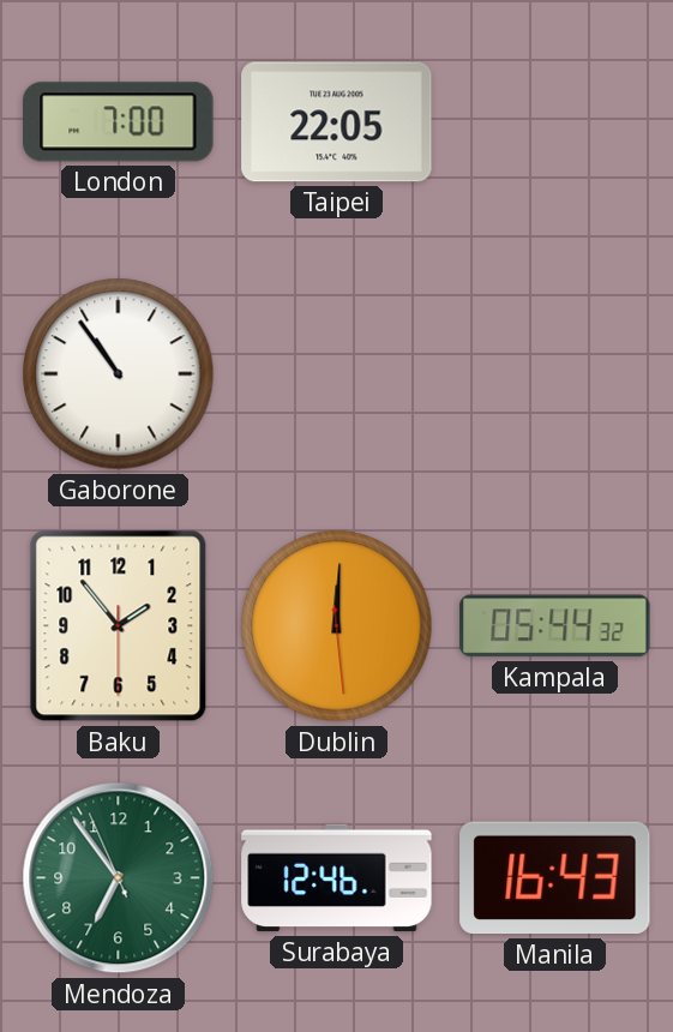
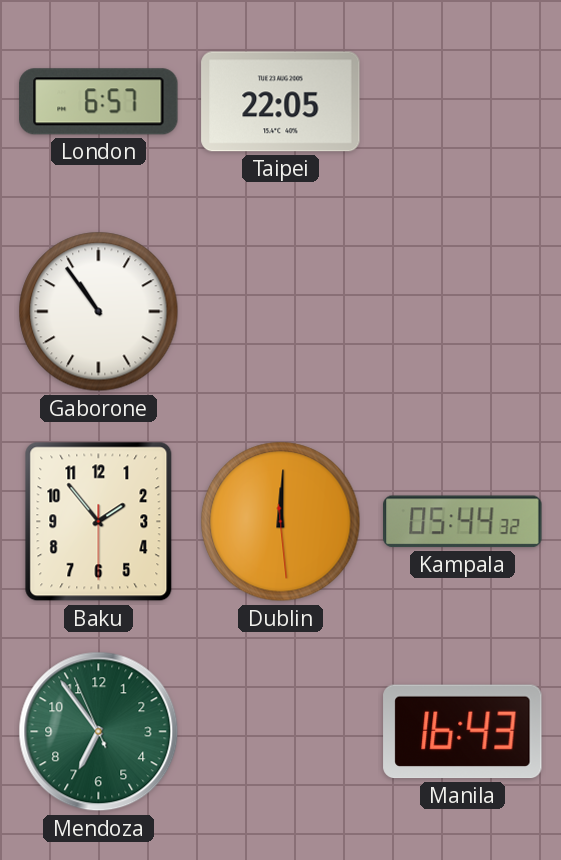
London: 7:00 -> 6:57 (99, 102)
Surabaya: 12:46 -> none (337, 878)
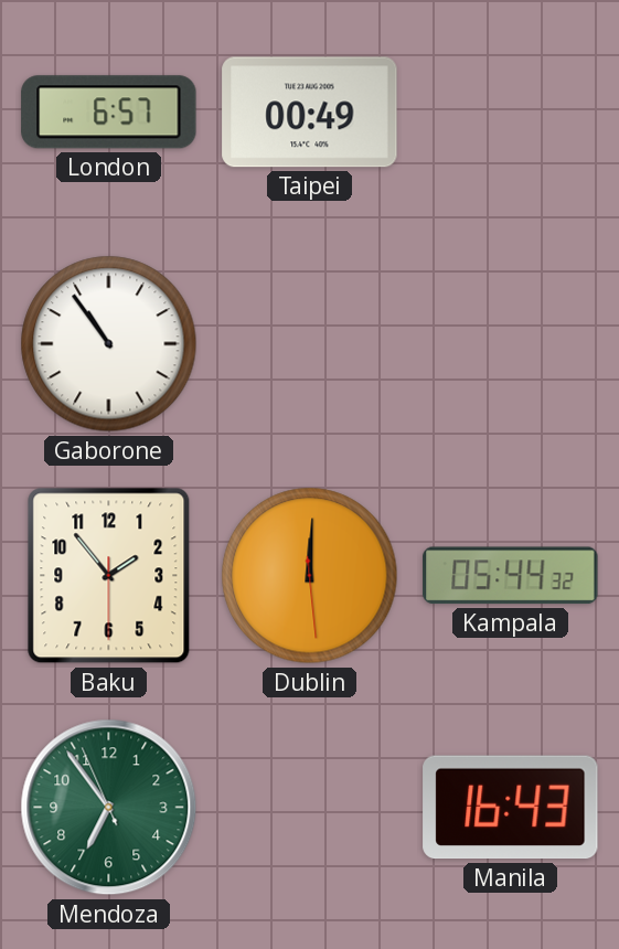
Taipei: 22:05 -> 00:49 (310, 113)
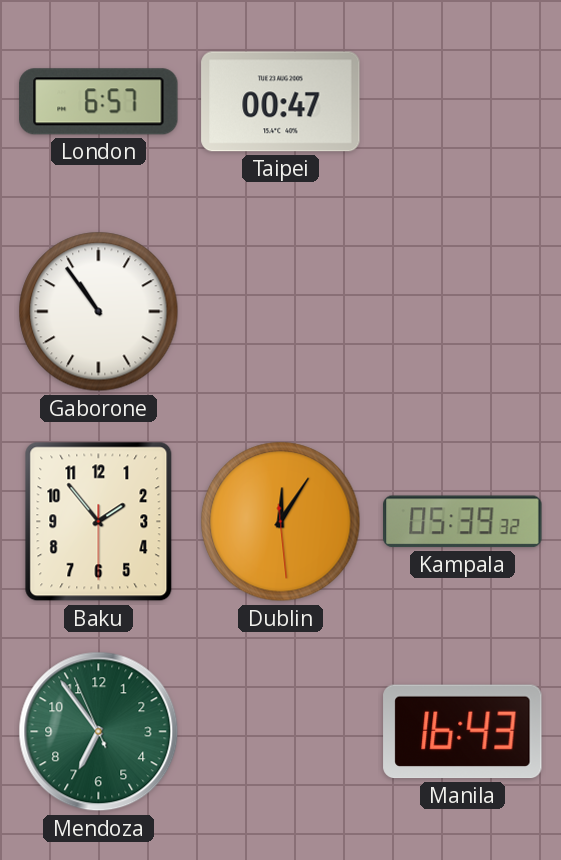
Taipei: 00:49 -> 00:47 (281, 102)
Dublin: 12:00 -> 12:05 (281, 522)
Kampala: 05:44 -> 05:39 (463, 522)
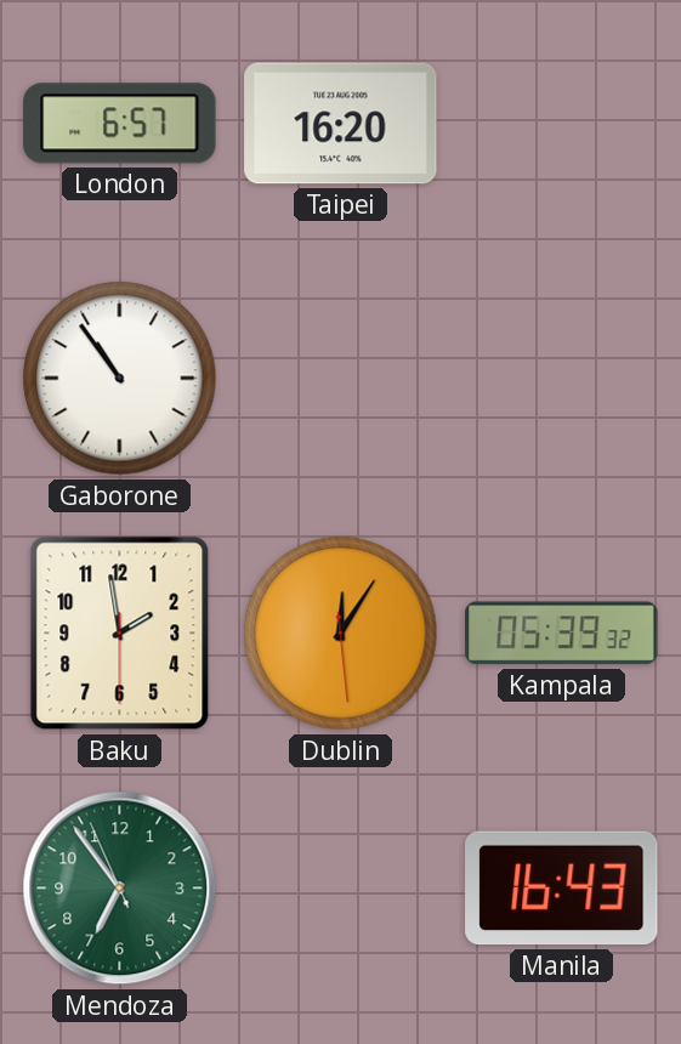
Taipei: 00:47 -> 16:20 (341, 124)
Baku: 1:53 -> 1:58 (120, 634)
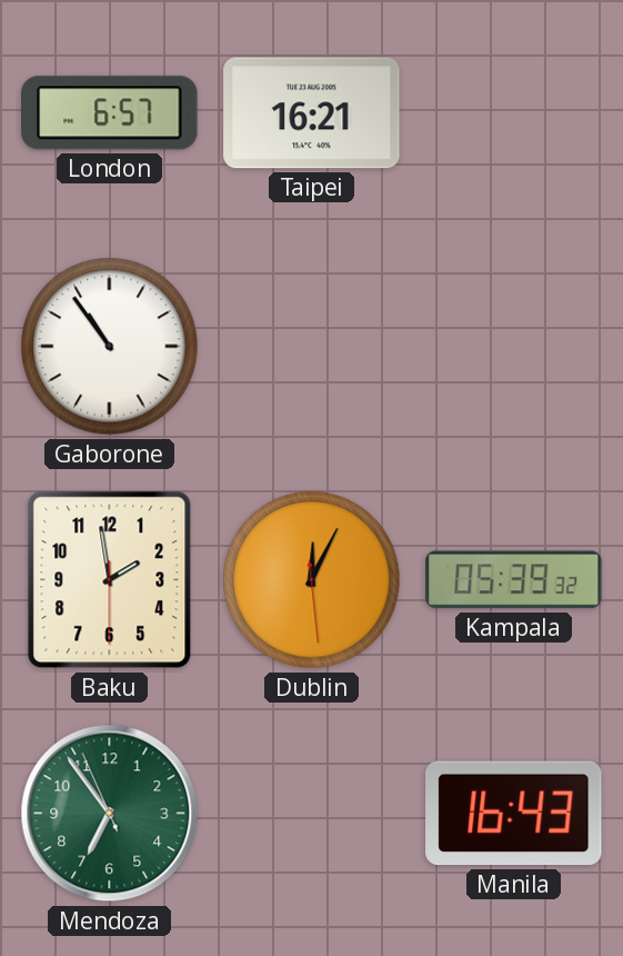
Taipei: 16:20 -> 16:21 (312, 113)
Dublin: 12:05 -> 12:04 (312, 580)
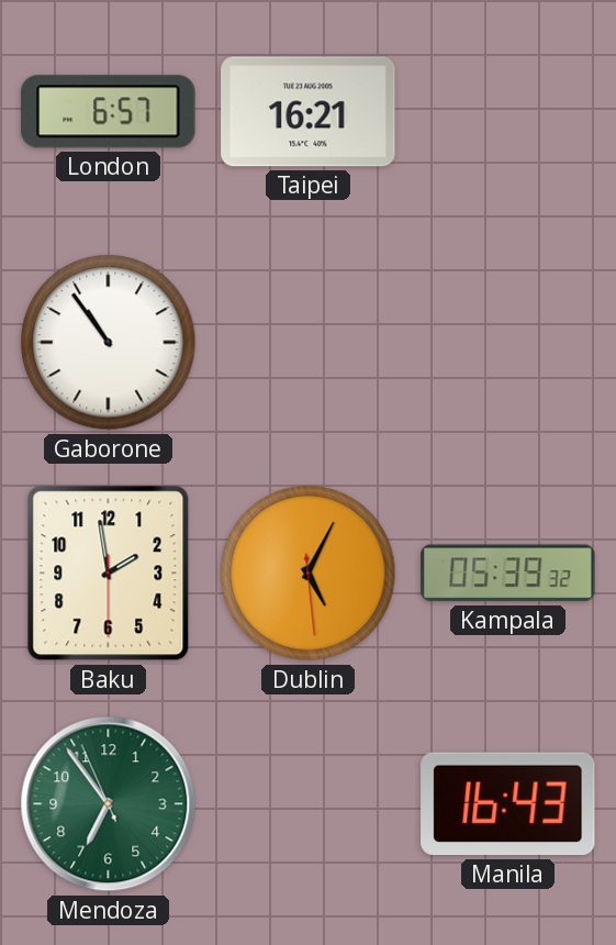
Dublin: 12:04 -> 5:04 (309, 574)
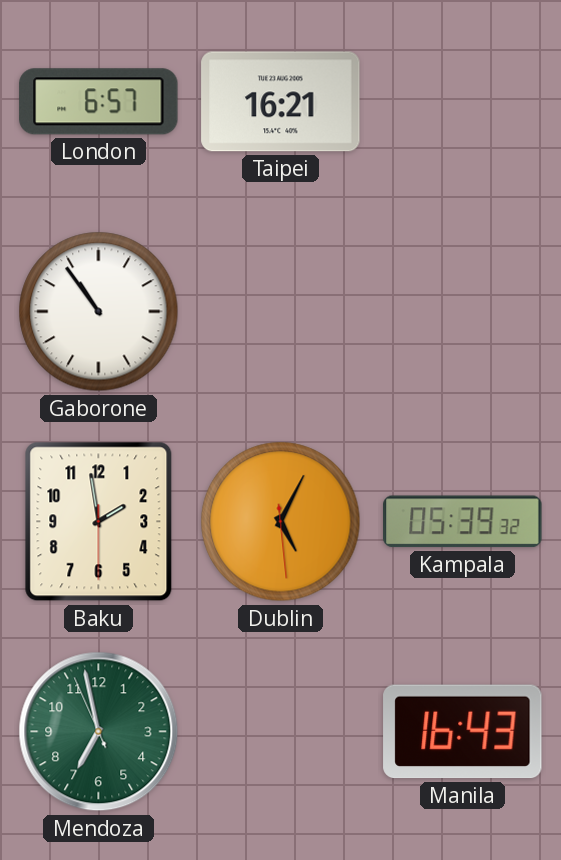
Mendoza: 6:53 -> 6:57 (99, 732)
